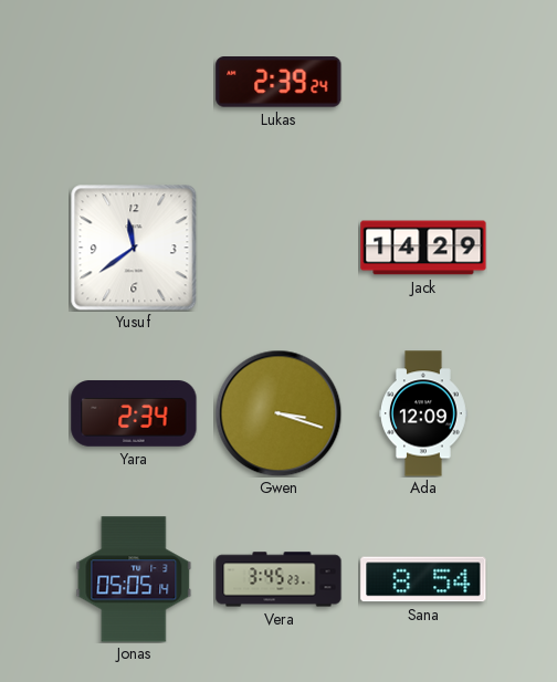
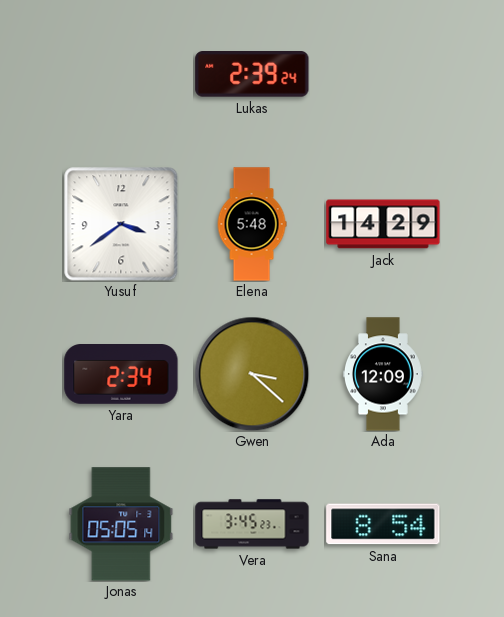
Yusuf: 11:39 -> 3:39 (121, 224)
Elena: none -> 5:48 (252, 224)
Gwen: 3:18 -> 3:22 (252, 374)
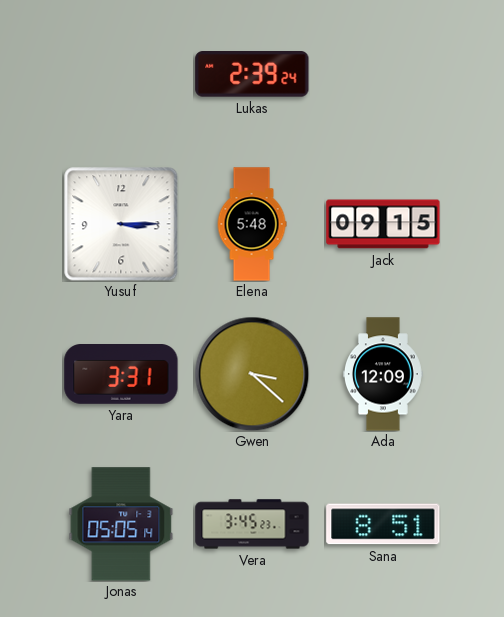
Yusuf: 3:39 -> 3:15 (121, 224)
Jack: 14:29 -> 09:15 (383, 224)
Yara: 2:34 -> 3:31 (121, 374)
Sana: 8:54 -> 8:51 (383, 524)
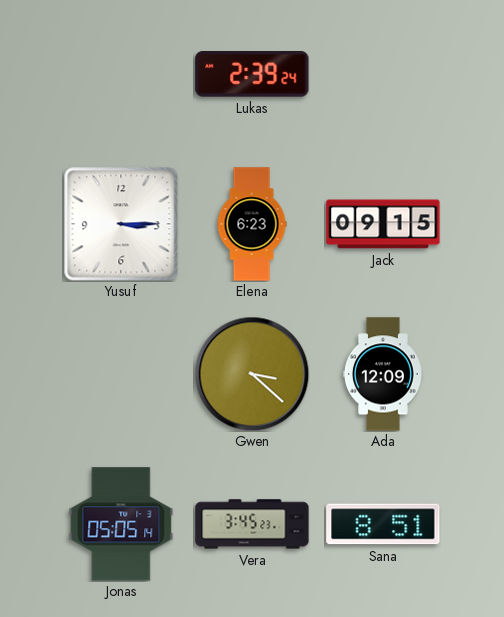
Elena: 5:48 -> 6:23 (252, 224)
Yara: 3:31 -> none (121, 374)
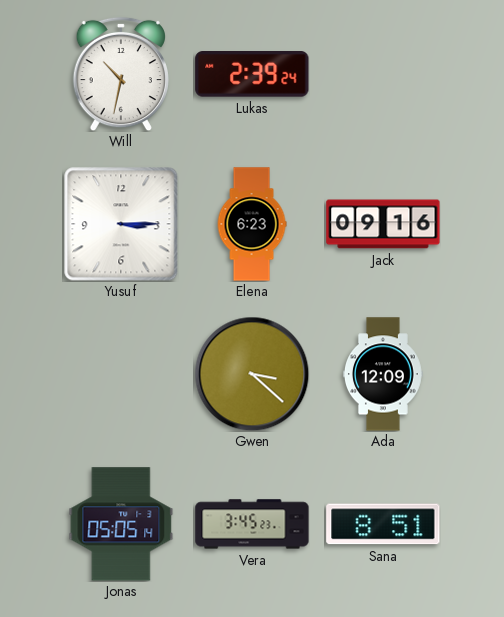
Will: none -> 10:32 (121, 74)
Jack: 09:15 -> 09:16 (383, 224)
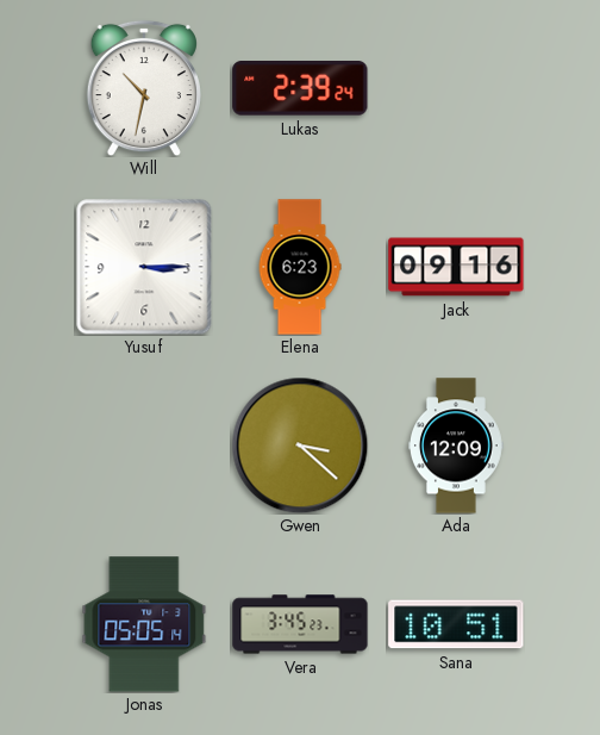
Sana: 8:51 -> 10:51 (456, 624)
